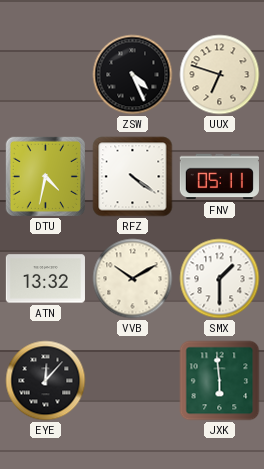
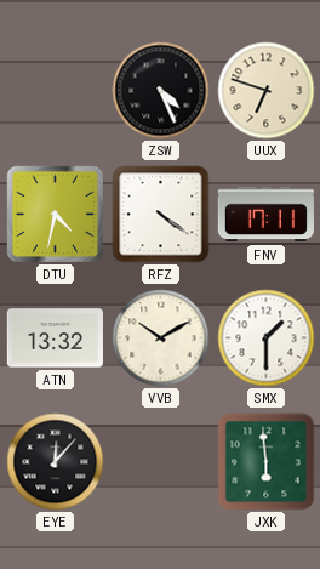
FNV: 05:11 -> 17:11 (265, 215)
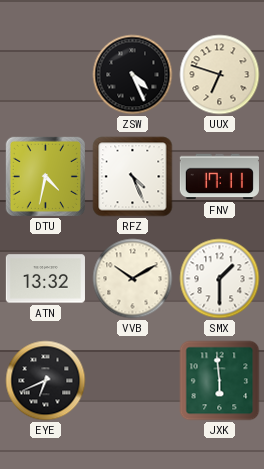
RFZ: 4:21 -> 4:26 (133, 177)
EYE: 12:07 -> 6:41 (46, 381)
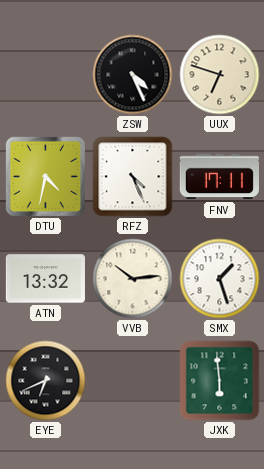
VVB: 10:10 -> 10:14 (133, 279)
SMX: 1:30 -> 1:27 (220, 279)
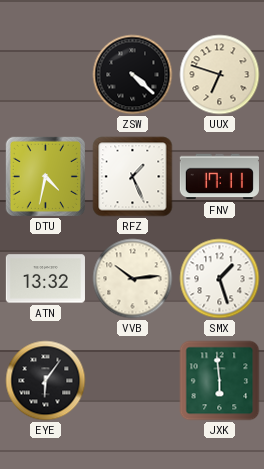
ZSW: 4:26 -> 4:22 (133, 75)
RFZ: 4:26 -> 1:26 (133, 177)
EYE: 6:41 -> 6:06 (46, 381)
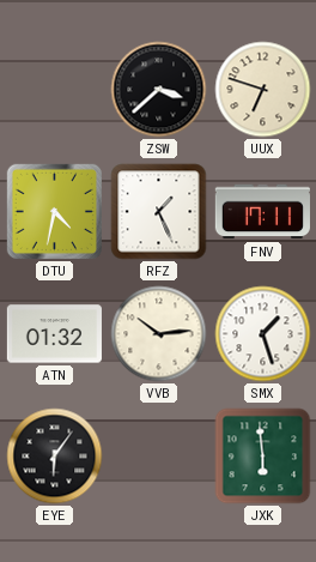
ZSW: 4:22 -> 3:38 (159, 90)
ATN: 13:32 -> 01:32 (54, 334)
